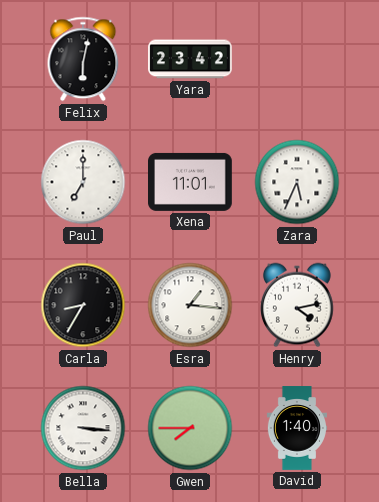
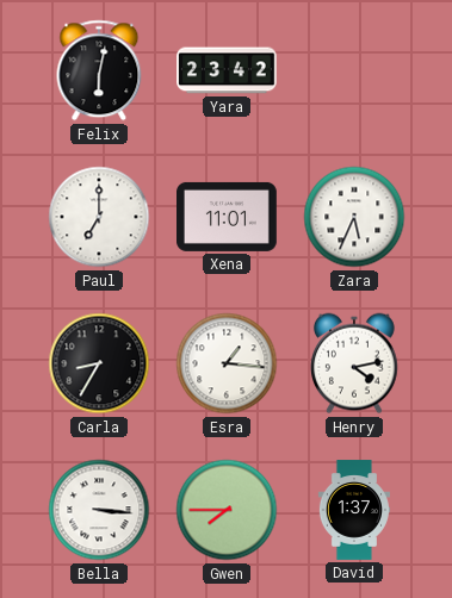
David: 1:40 -> 1:37 (353, 510)
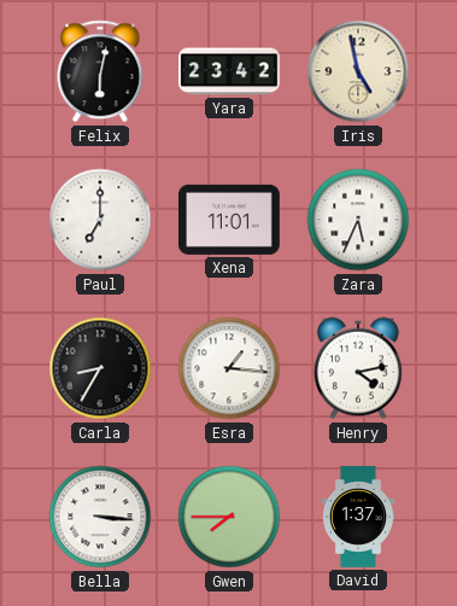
Iris: none -> 4:58 (358, 71)
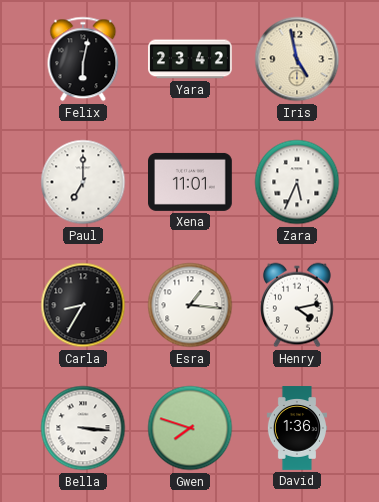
Gwen: 7:45 -> 7:48 (190, 428)
David: 1:37 -> 1:36 (296, 428)
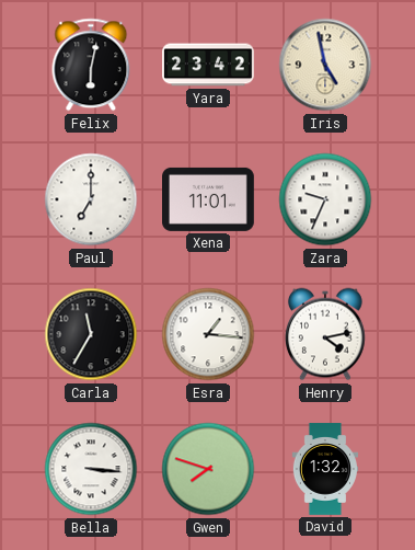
Zara: 5:34 -> 9:34 (325, 199)
Carla: 8:35 -> 11:35 (91, 334)
David: 1:36 -> 1:32 (324, 469)
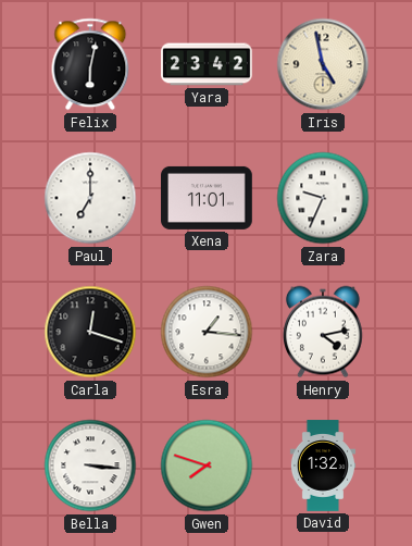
Carla: 11:35 -> 12:18 (90, 332)
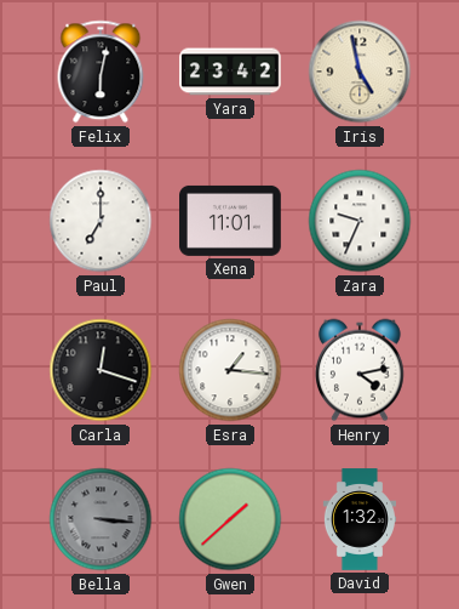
Bella dial: white -> grey (101, 519)
Gwen: 7:48 -> 1:38 (230, 519)
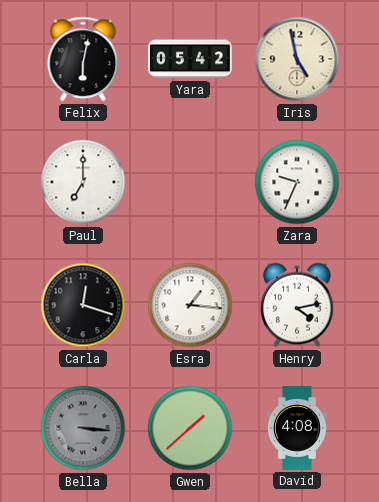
Yara: 23:42 -> 05:42 (191, 59)
Xena: 11:01 -> none (231, 221)
David: 1:32 -> 4:08 (296, 428)
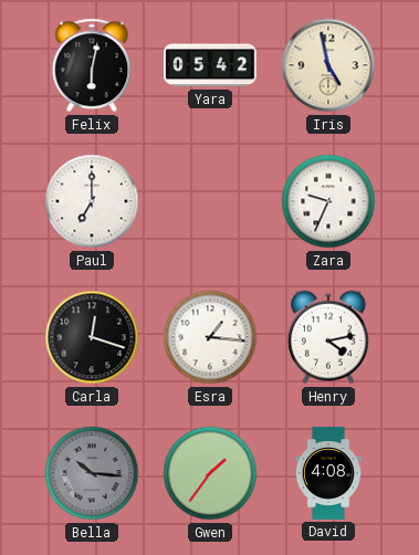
Bella: 3:16 -> 10:16 (92, 473)
Gwen: 1:38 -> 1:36 (210, 473)
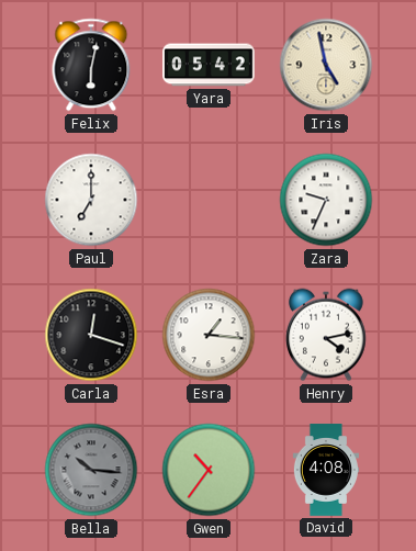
Gwen: 1:36 -> 10:36 (209, 470)
